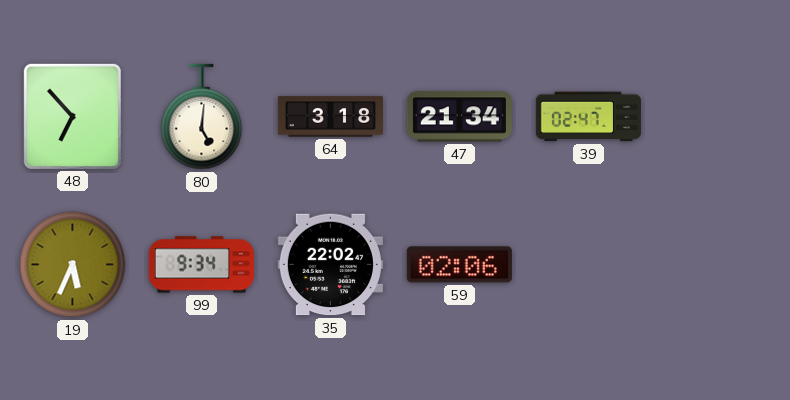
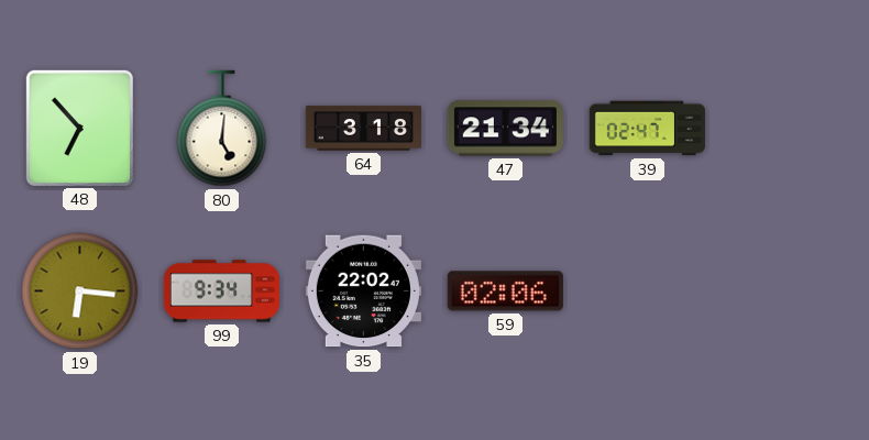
19: 5:34 -> 6:16 (80, 291)
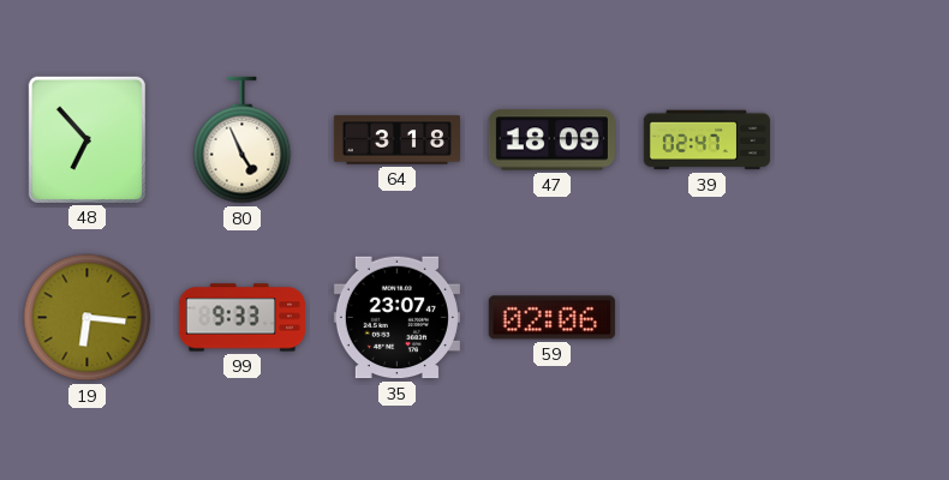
80: 5:01 -> 4:56 (243, 140)
47: 21:34 -> 18:09 (551, 140)
99: 9:34 -> 9:33 (241, 318)
35: 22:02 -> 23:07 (396, 318)
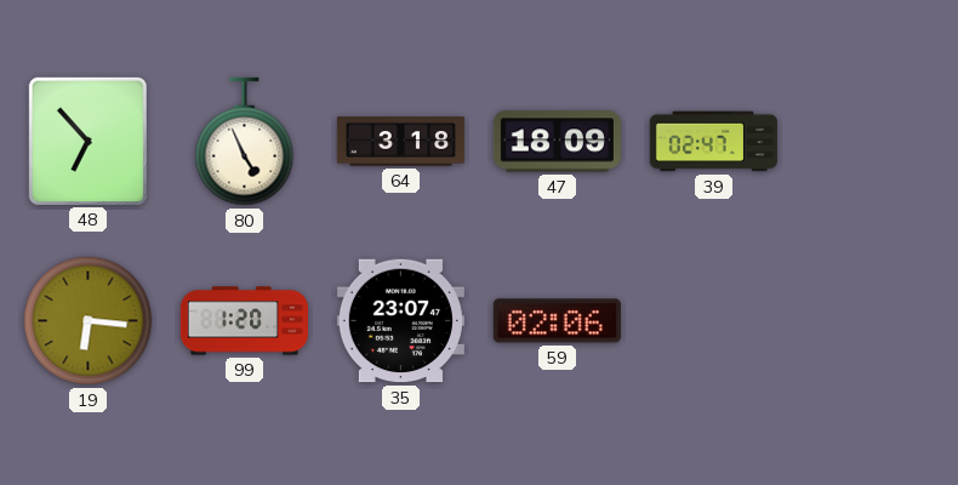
99: 9:33 -> 1:20 (244, 321)
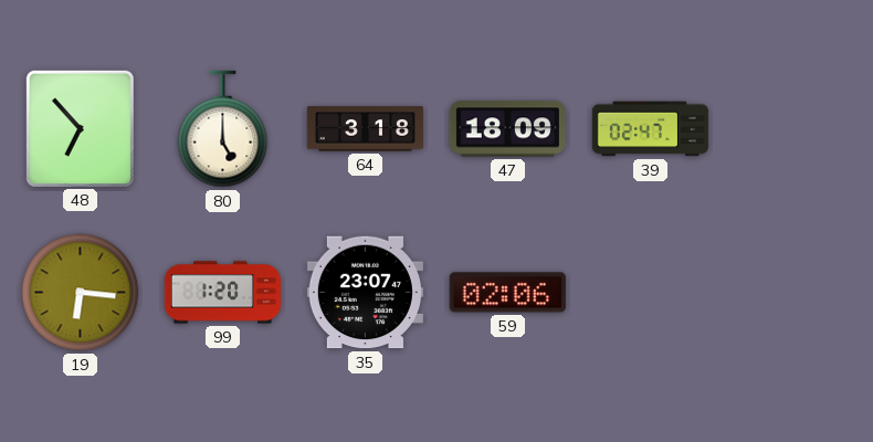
80: 4:56 -> 5:00 (223, 129)
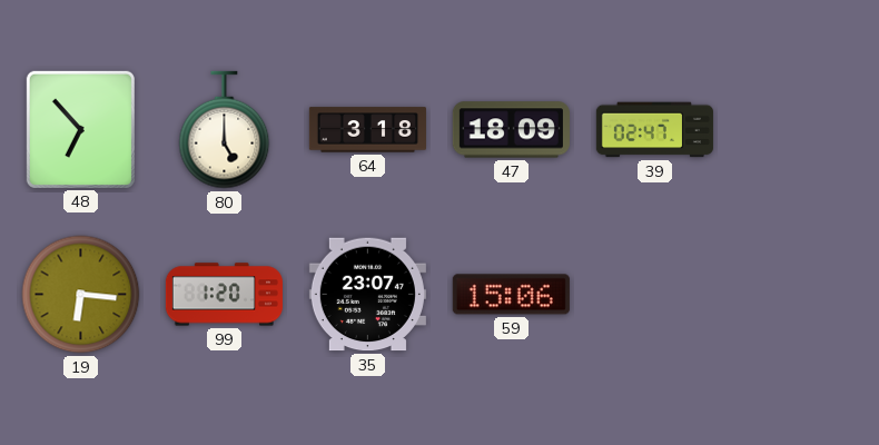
59: 02:06 -> 15:06 (511, 295)
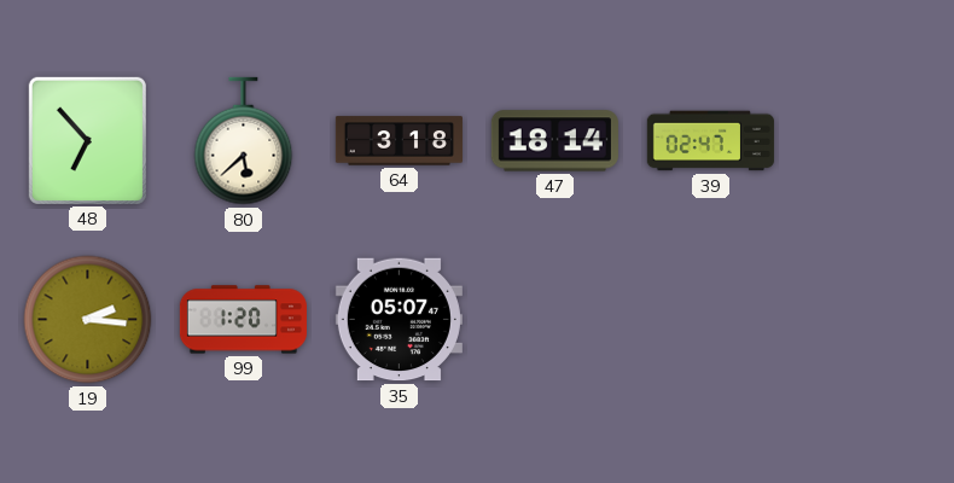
80: 5:00 -> 5:38 (244, 141)
47: 18:09 -> 18:14 (554, 141)
19: 6:16 -> 2:16 (88, 320)
35: 23:07 -> 05:07 (399, 320)
59: 15:06 -> none (511, 295)
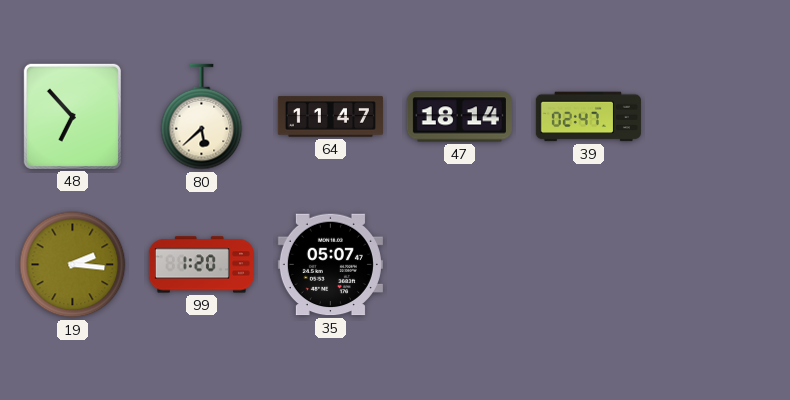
64: 3:18 -> 11:47 (330, 117)
